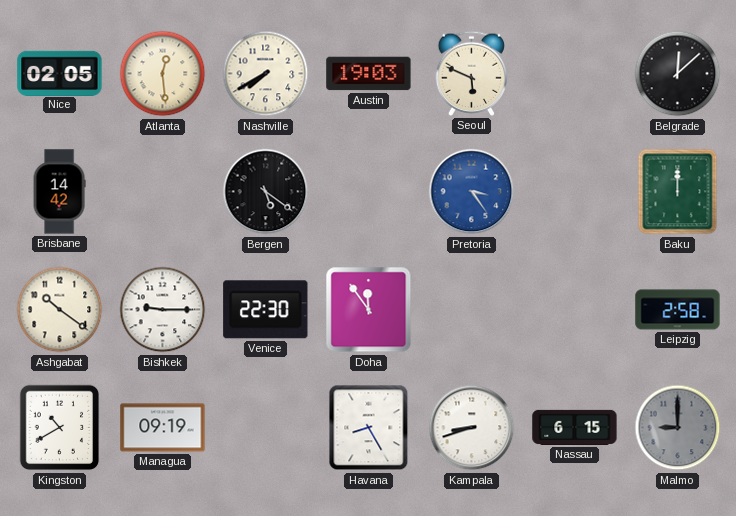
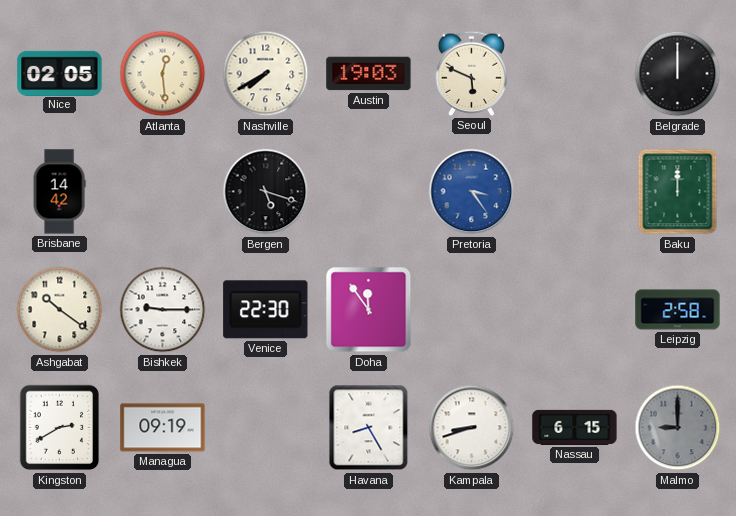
Belgrade: 12:08 -> 12:00 (678, 74)
Bergen: 5:21 -> 5:18 (266, 192)
Kingston: 10:40 -> 2:40 (60, 428)
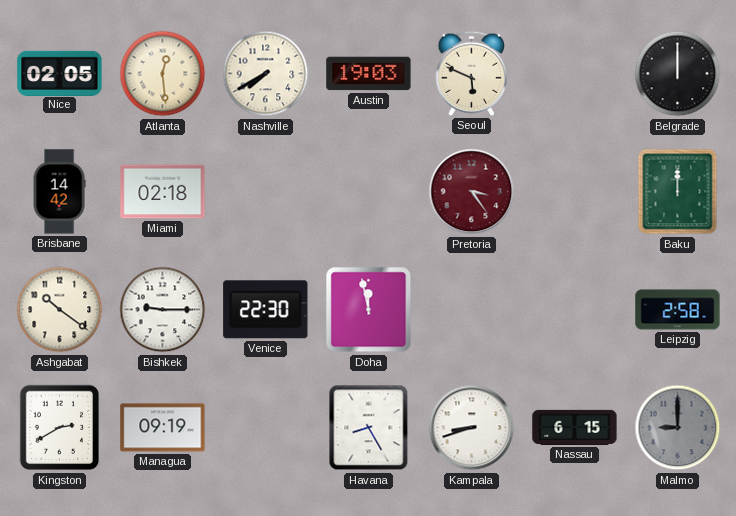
Miami: none -> 02:18 (163, 192)
Bergen: 5:18 -> none (266, 192)
Pretoria dial: blue -> burgundy (472, 192)
Doha: 11:54 -> 11:58 (369, 310)
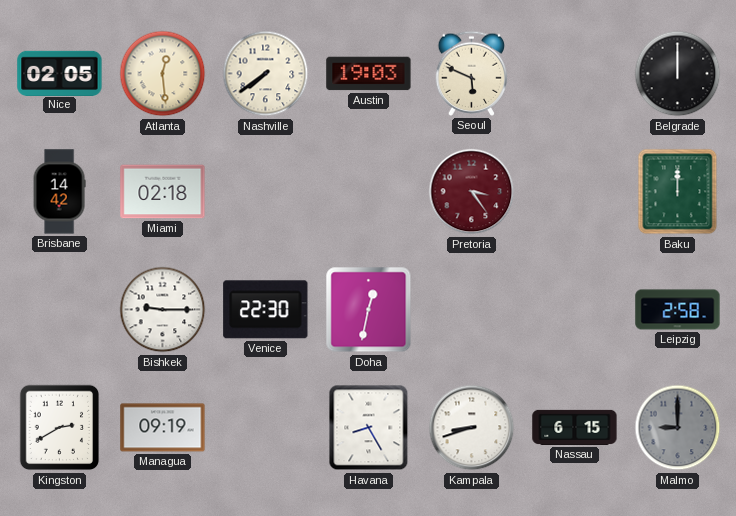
Nashville: 7:40 -> 7:39 (266, 74)
Ashgabat: 10:21 -> none (60, 310)
Doha: 11:58 -> 12:32 (369, 310)
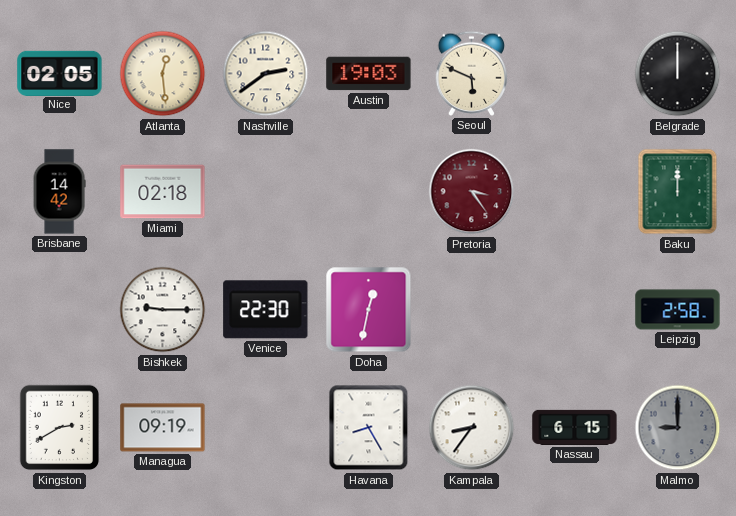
Nashville: 7:39 -> 2:39 (266, 74)
Kampala: 8:42 -> 8:36 (472, 428)
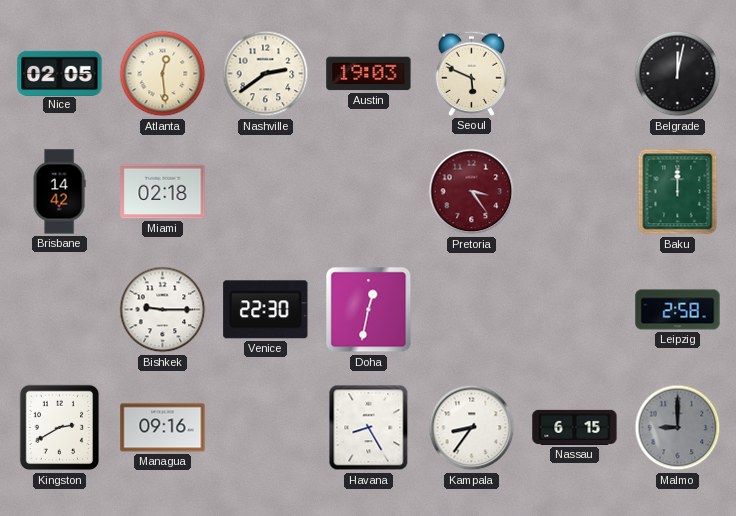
Belgrade: 12:00 -> 12:02 (678, 74)
Managua: 09:19 -> 09:16 (163, 428)
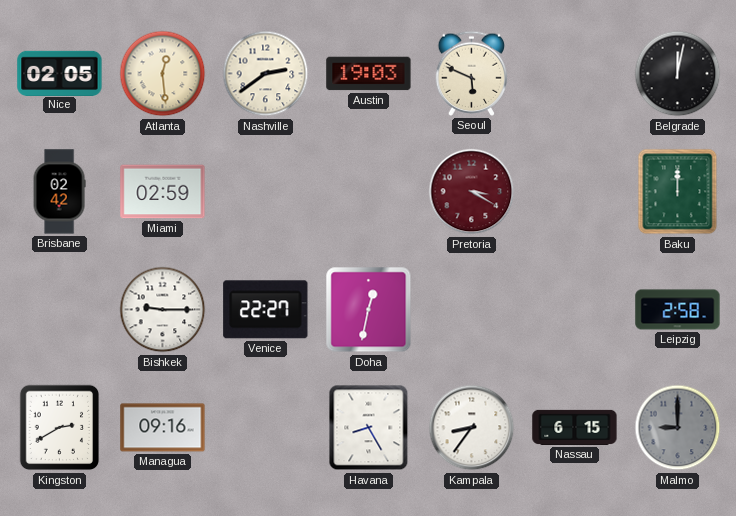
Brisbane: 14:42 -> 02:42 (59, 192)
Miami: 02:18 -> 02:59 (163, 192)
Pretoria: 3:24 -> 3:20 (472, 192)
Venice: 22:30 -> 22:27 (266, 310)
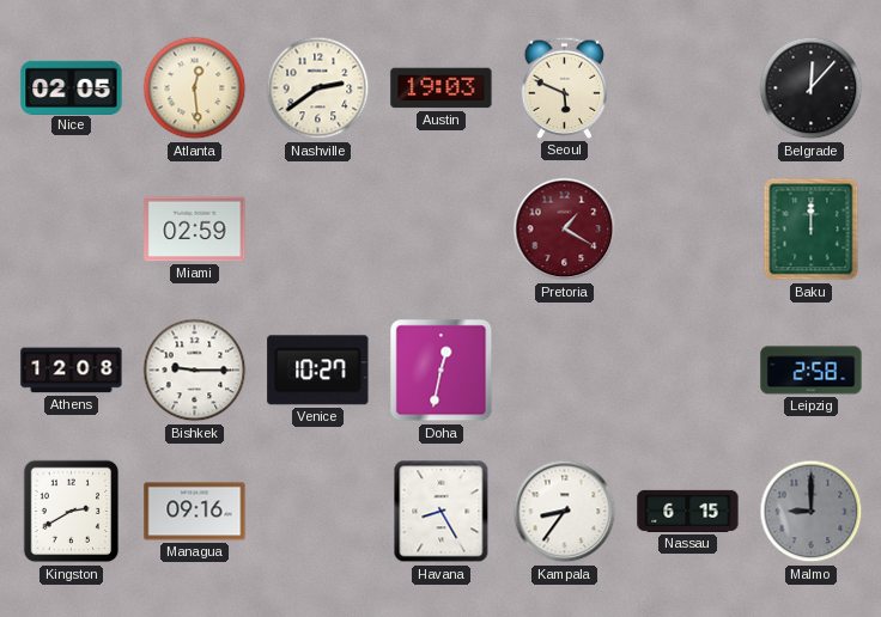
Belgrade: 12:02 -> 12:07 (812, 88)
Brisbane: 02:42 -> none (59, 192)
Pretoria: 3:20 -> 1:20 (565, 230)
Athens: none -> 12:08 (72, 371)
Venice: 22:27 -> 10:27 (318, 371)
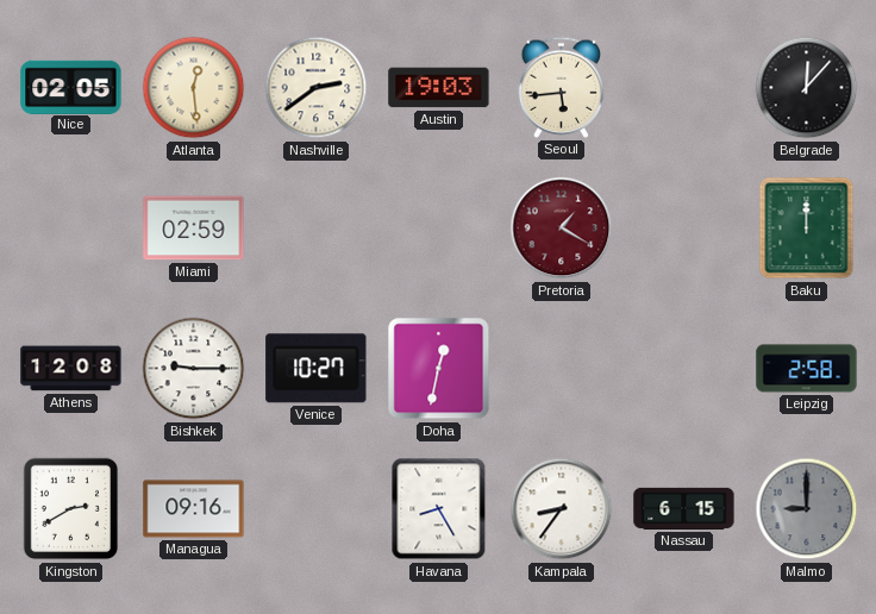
Seoul: 5:49 -> 5:44 (562, 87)
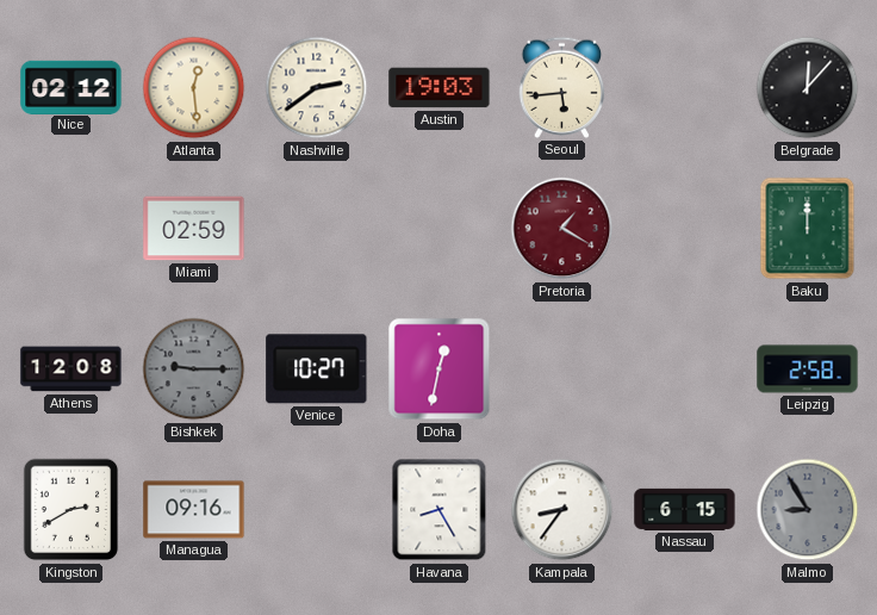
Nice: 02:05 -> 02:12 (71, 87)
Bishkek dial: white -> grey (194, 369)
Malmo: 9:00 -> 8:55 (808, 510)
